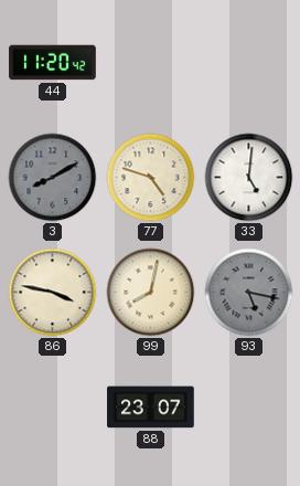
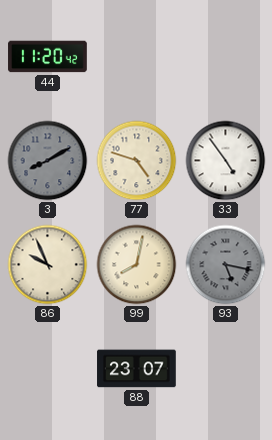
33: 5:01 -> 4:54 (226, 161)
86: 3:47 -> 9:56 (48, 265)
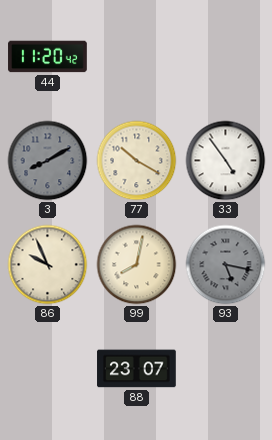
77: 4:48 -> 10:20 (137, 161)
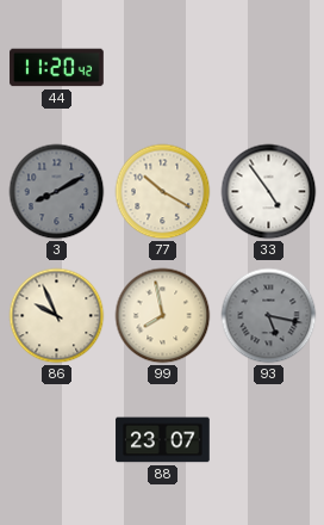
99: 8:02 -> 7:58 (163, 316)
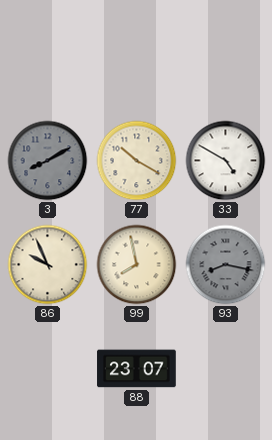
44: 11:20 -> none (57, 68)
33: 4:54 -> 4:50 (226, 161)
93: 5:17 -> 8:17 (226, 265)
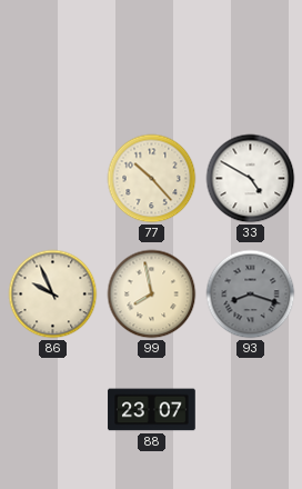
3: 8:10 -> none (48, 161)
77: 10:20 -> 10:23 (152, 179)
93: 8:17 -> 8:18 (251, 295)
